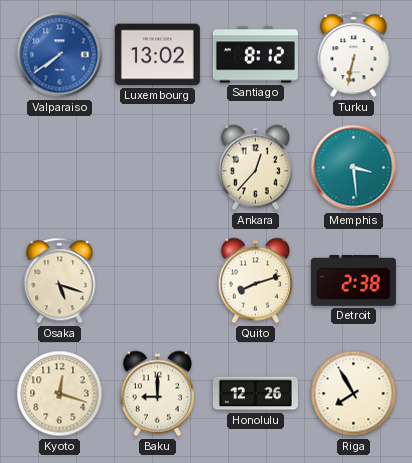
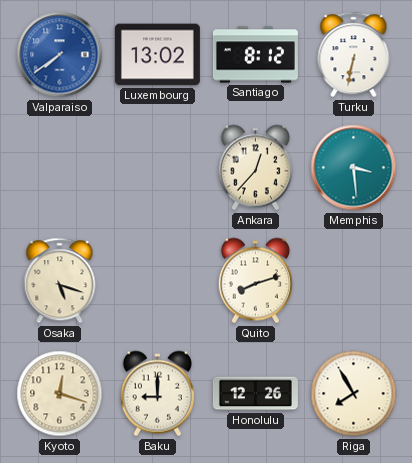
Detroit: 2:38 -> none (353, 281)
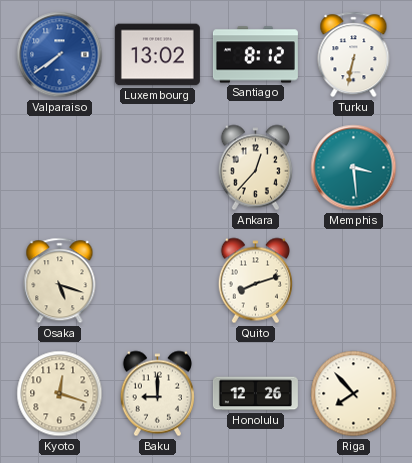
Riga: 7:55 -> 7:53 (354, 394)
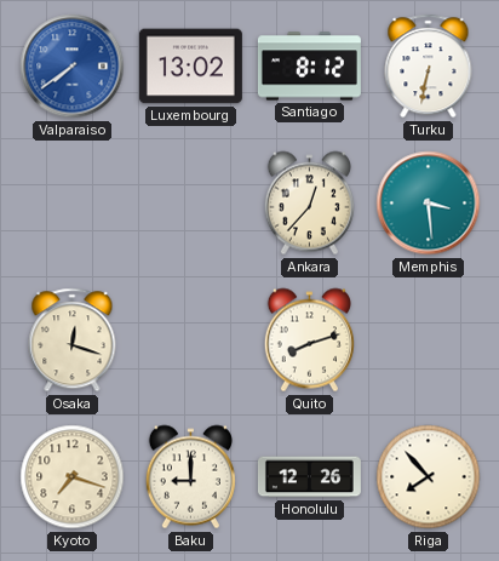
Osaka: 5:18 -> 12:18 (73, 340)
Kyoto: 12:18 -> 7:18 (73, 477)
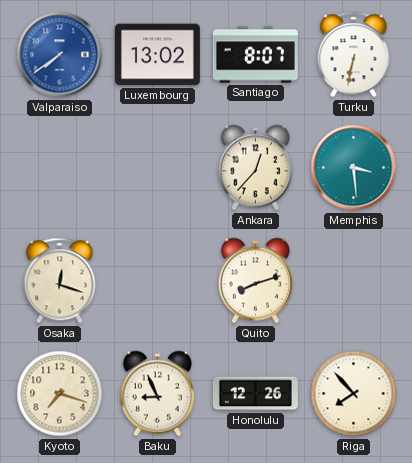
Santiago: 8:12 -> 8:07 (255, 55)
Baku: 9:00 -> 8:56 (157, 394)
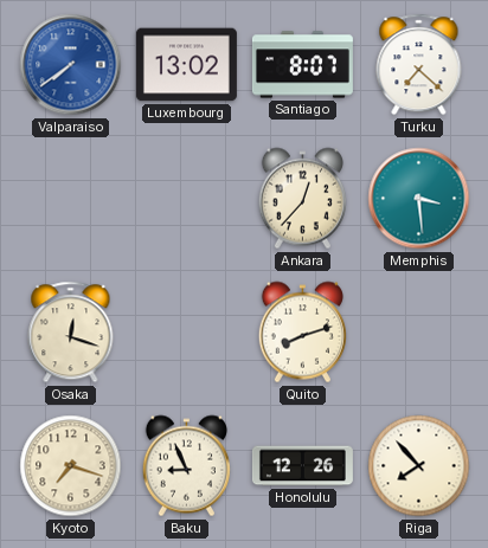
Turku: 6:32 -> 7:22 (419, 65)
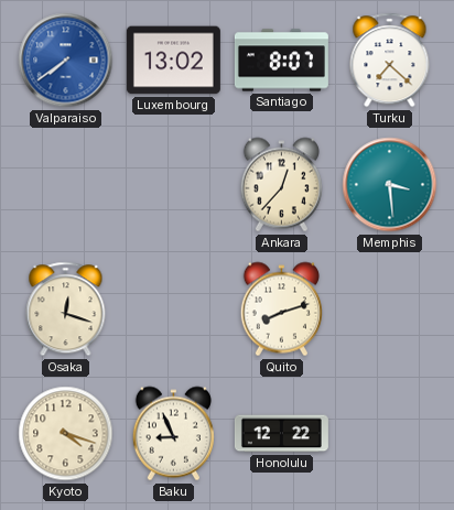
Kyoto: 7:18 -> 4:18 (66, 434)
Honolulu: 12:26 -> 12:22 (281, 434)
Riga: 7:53 -> none (419, 466)
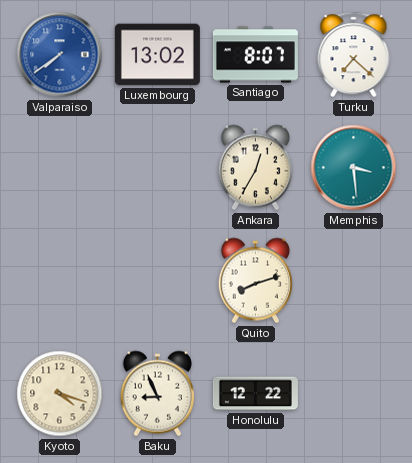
Ankara: 12:37 -> 12:35 (255, 168)
Osaka: 12:18 -> none (66, 310)
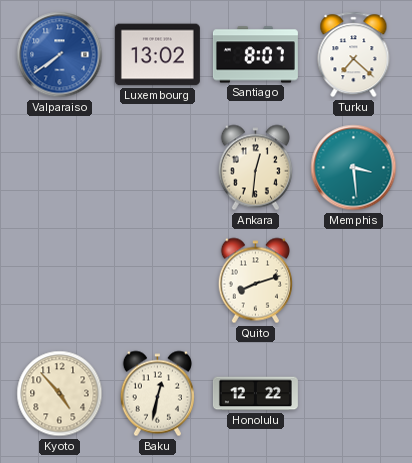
Ankara: 12:35 -> 12:31 (255, 168)
Kyoto: 4:18 -> 4:53 (60, 394)
Baku: 8:56 -> 12:32 (157, 394)
